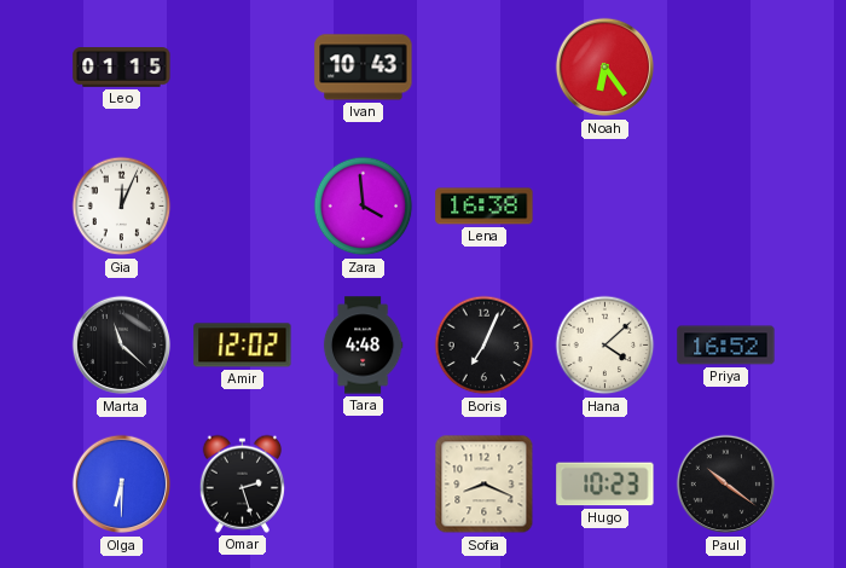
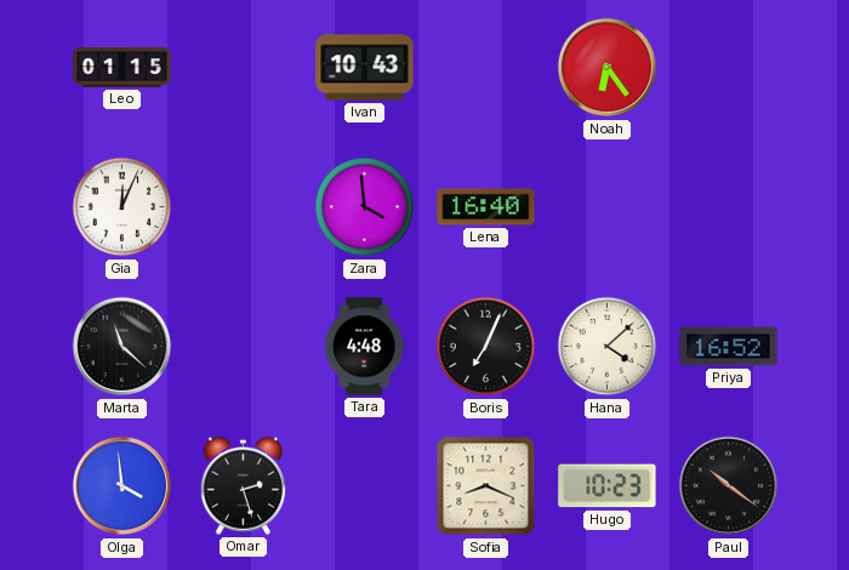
Lena: 16:38 -> 16:40 (486, 207)
Amir: 12:02 -> none (243, 346)
Olga: 6:30 -> 3:59 (122, 486)
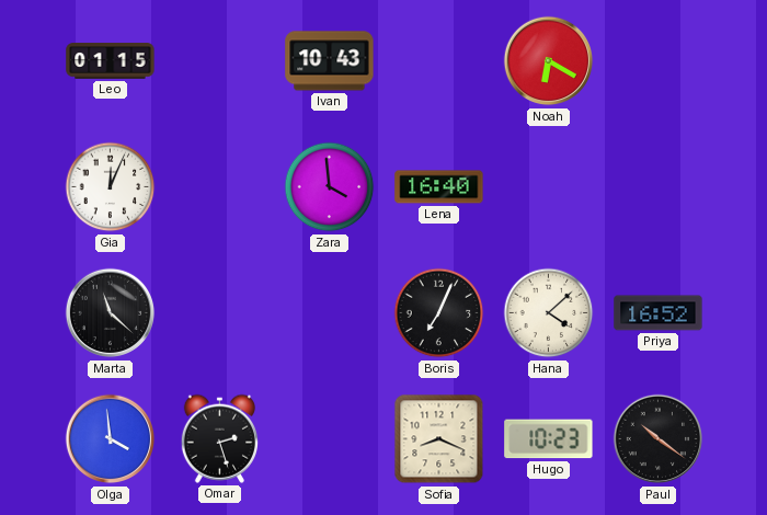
Noah: 6:24 -> 6:20 (549, 61)
Tara: 4:48 -> none (364, 347)
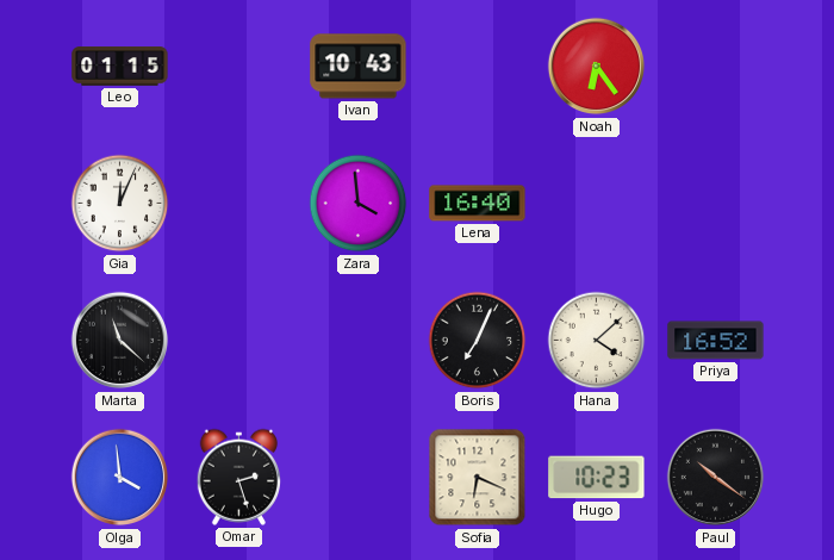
Noah: 6:20 -> 6:24 (597, 67)
Sofia: 8:19 -> 6:19 (478, 478)
